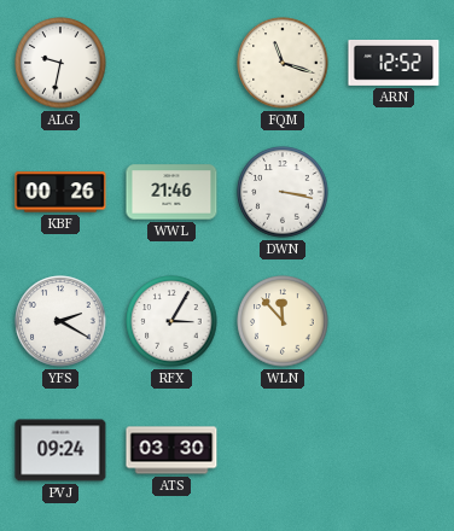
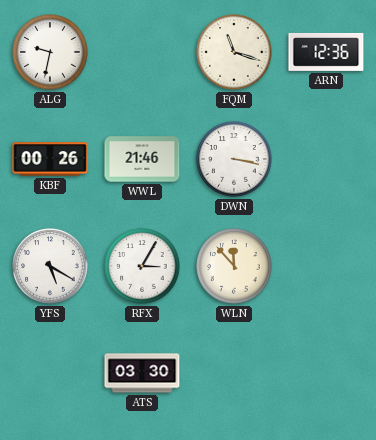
ARN: 12:52 -> 12:36 (326, 52)
YFS: 2:20 -> 5:20 (50, 266)
PVJ: 09:24 -> none (60, 450)
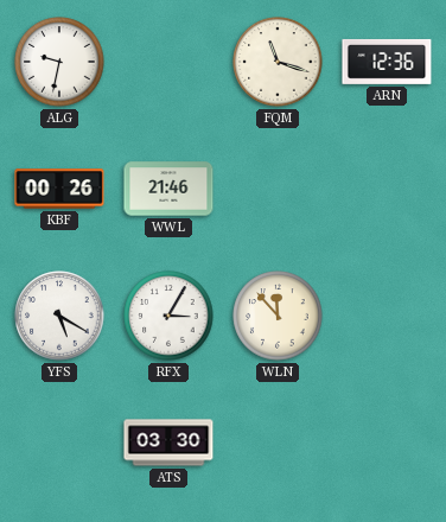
DWN: 3:17 -> none (234, 159)
